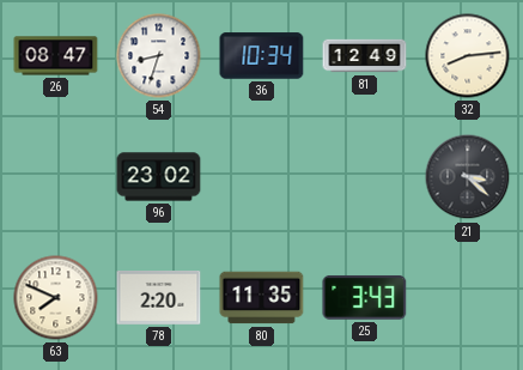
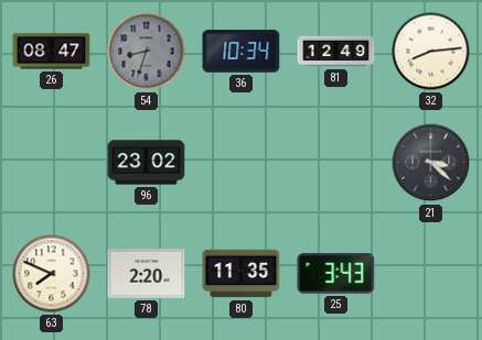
54 dial: white -> grey (147, 52)
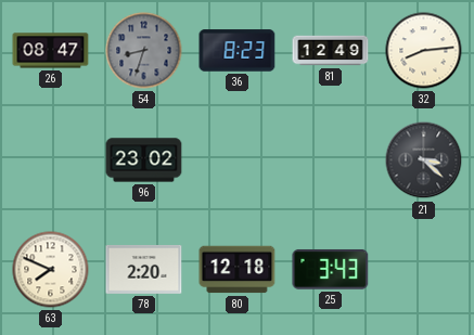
36: 10:34 -> 8:23 (238, 51)
80: 11:35 -> 12:18 (238, 270)
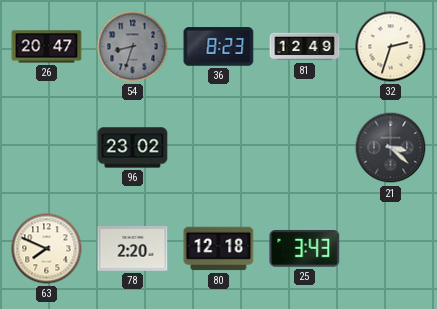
26: 08:47 -> 20:47 (47, 47)
32: 8:14 -> 2:33 (391, 47)
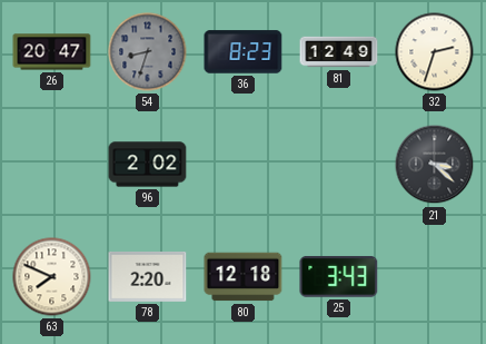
96: 23:02 -> 2:02 (148, 165)
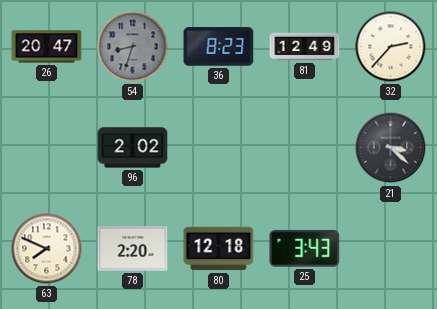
32: 2:33 -> 2:37 (391, 47)
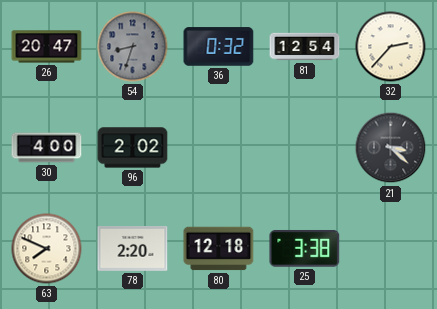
36: 8:23 -> 0:32 (219, 47)
81: 12:49 -> 12:54 (305, 47)
30: none -> 4:00 (47, 148)
25: 3:43 -> 3:38 (305, 249)
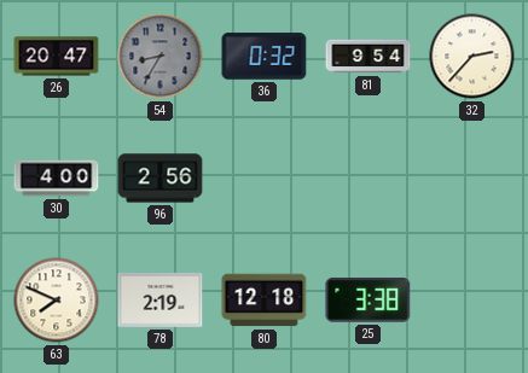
54: 8:33 -> 8:35 (161, 57)
81: 12:54 -> 9:54 (369, 57)
96: 2:02 -> 2:56 (161, 179)
21: 3:22 -> none (391, 148)
78: 2:20 -> 2:19 (161, 301)
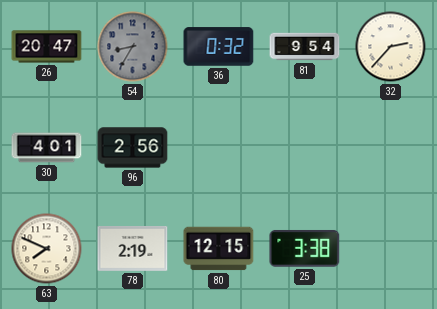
30: 4:00 -> 4:01 (47, 148)
80: 12:18 -> 12:15 (219, 249)
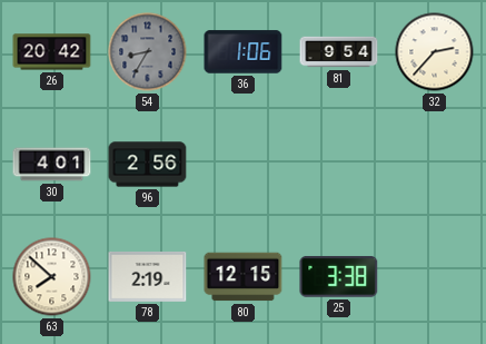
26: 20:47 -> 20:42 (52, 52)
36: 0:32 -> 1:06 (244, 52)
63: 7:49 -> 7:52 (52, 277)
